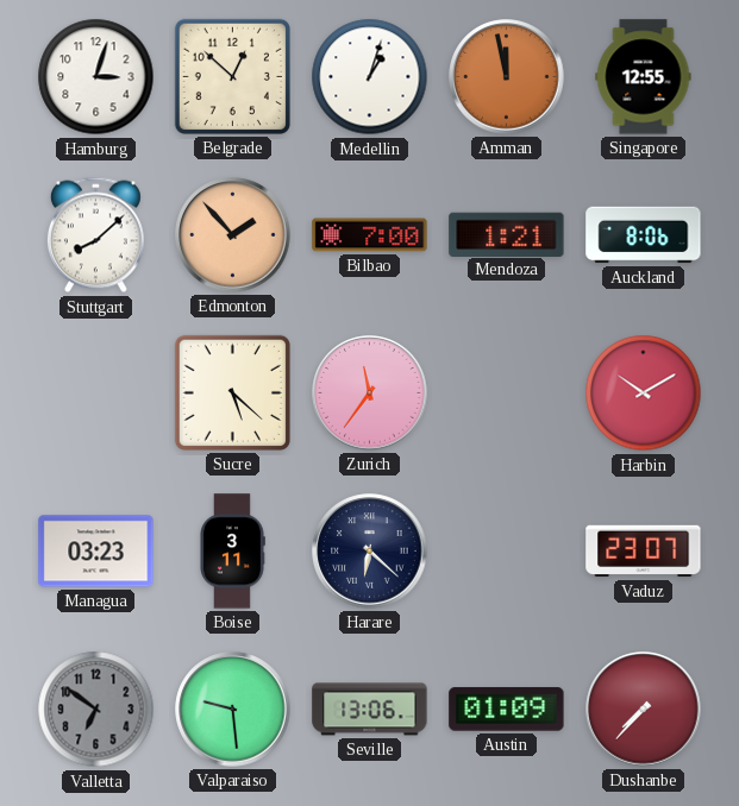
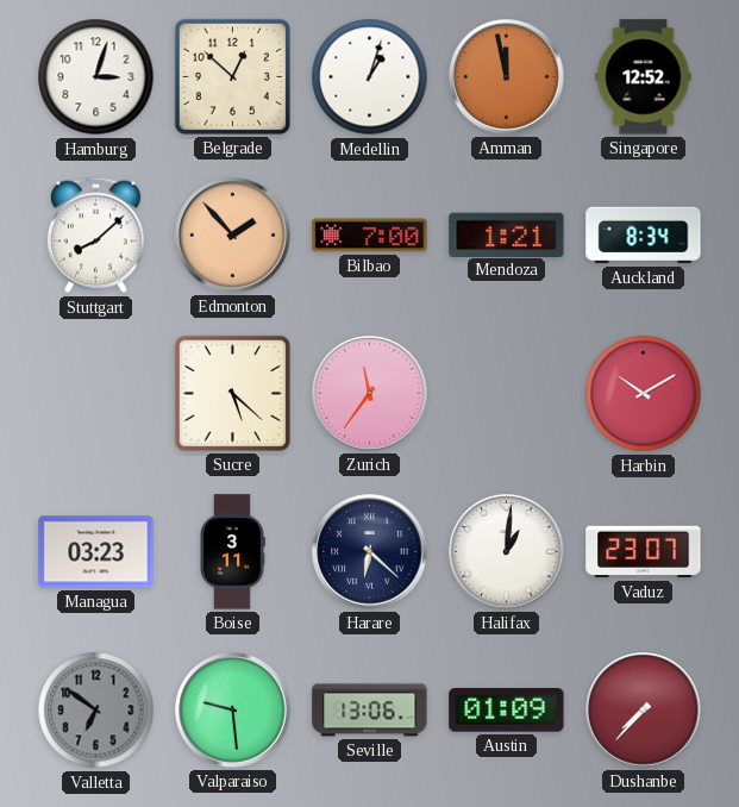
Singapore: 12:55 -> 12:52 (644, 77)
Auckland: 8:06 -> 8:34 (644, 236)
Halifax: none -> 1:01 (507, 552)
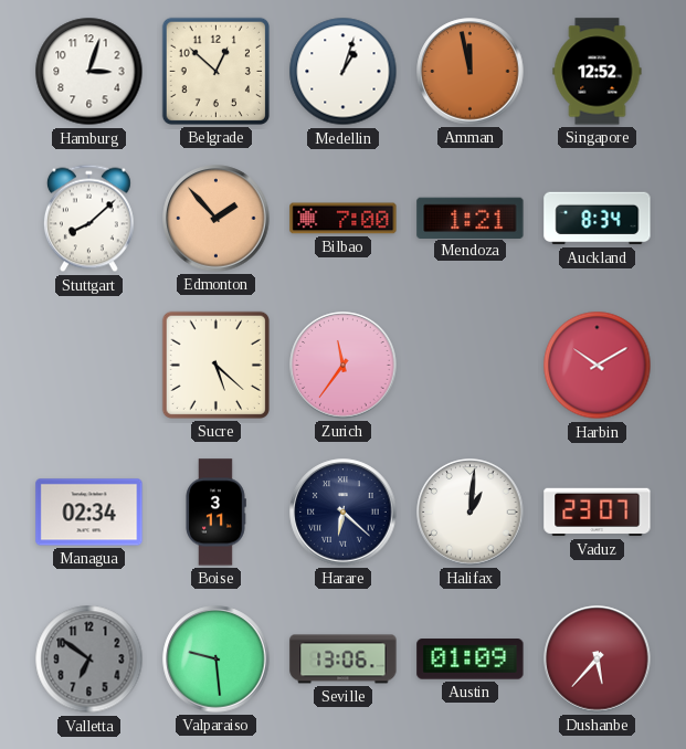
Managua: 03:23 -> 02:34 (89, 513)
Dushanbe: 7:37 -> 5:37 (598, 660)
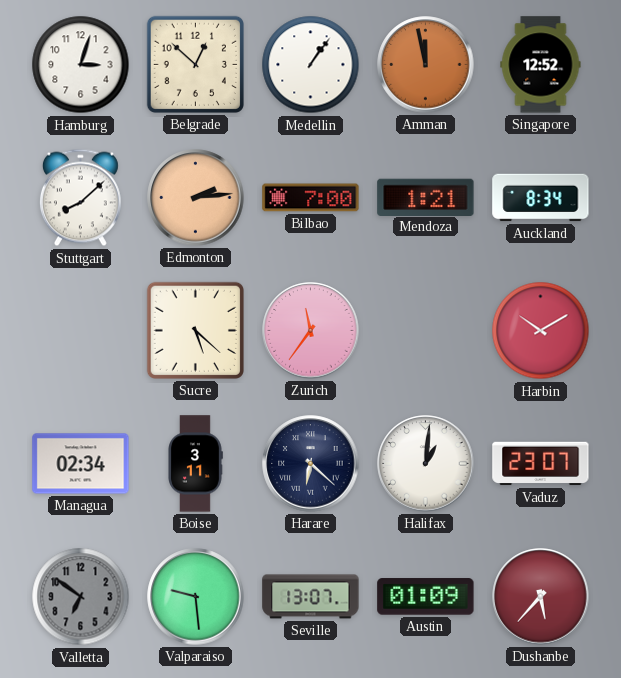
Medellin: 1:03 -> 1:06 (311, 65)
Edmonton: 1:53 -> 2:14 (196, 198)
Seville: 13:06 -> 13:07 (311, 597)
